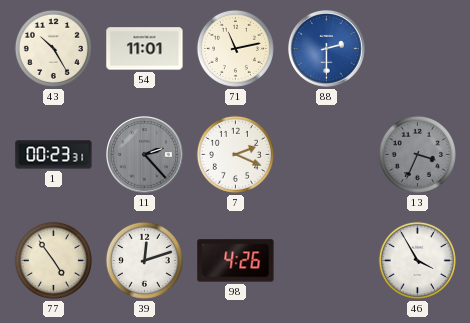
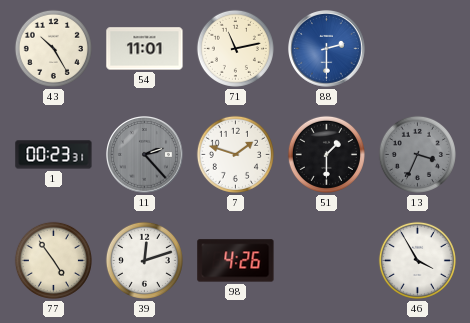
7: 2:19 -> 1:48 (235, 154)
51: none -> 1:30 (326, 154)
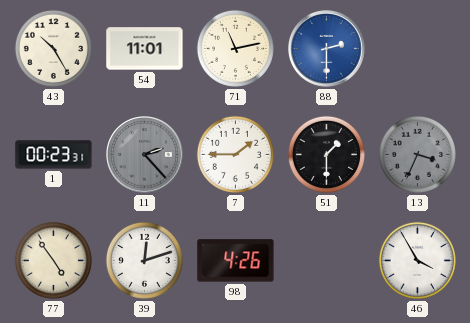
7: 1:48 -> 1:45 (235, 154)
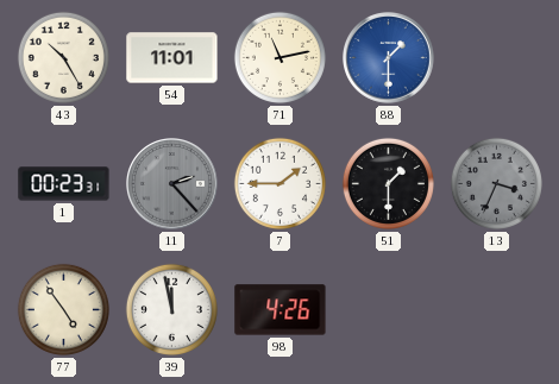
88: 2:30 -> 1:30 (389, 58)
39: 12:12 -> 11:58 (171, 309)
46: 3:55 -> none (417, 260)
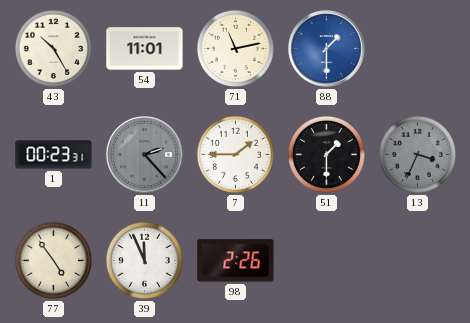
39: 11:58 -> 11:56 (144, 260)
98: 4:26 -> 2:26 (236, 261)
